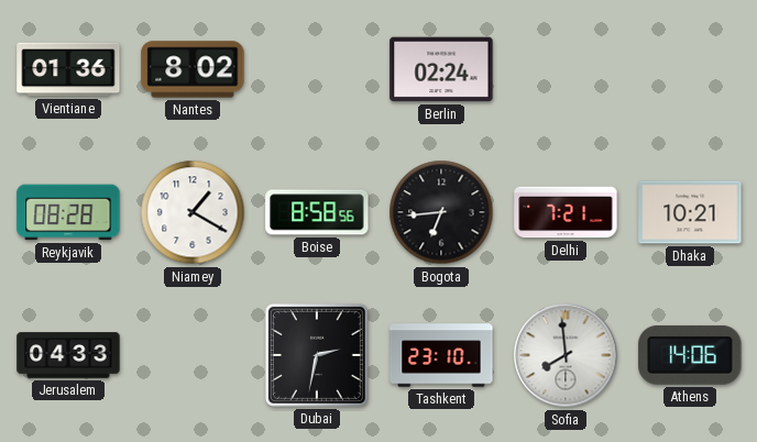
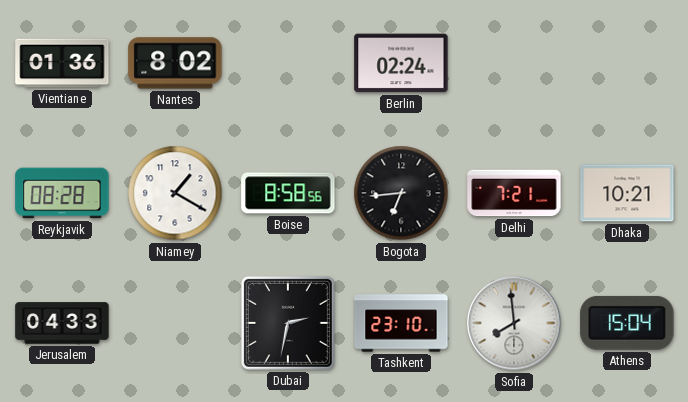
Athens: 14:06 -> 15:04 (627, 323)
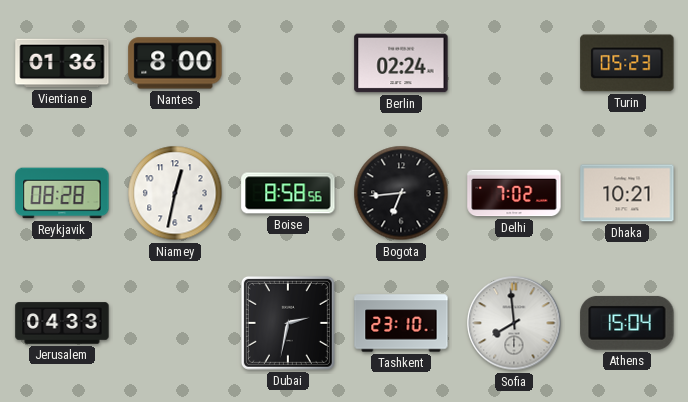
Nantes: 8:02 -> 8:00 (175, 63)
Turin: none -> 05:23 (627, 63)
Niamey: 1:20 -> 12:32 (175, 193)
Delhi: 7:21 -> 7:02 (514, 193)
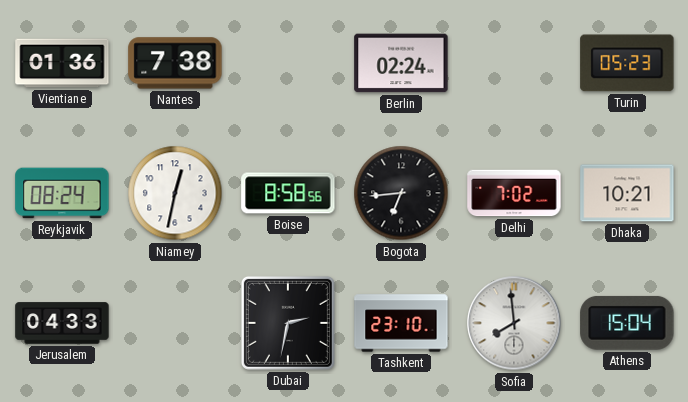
Nantes: 8:00 -> 7:38 (175, 63)
Reykjavik: 08:28 -> 08:24 (62, 193)
